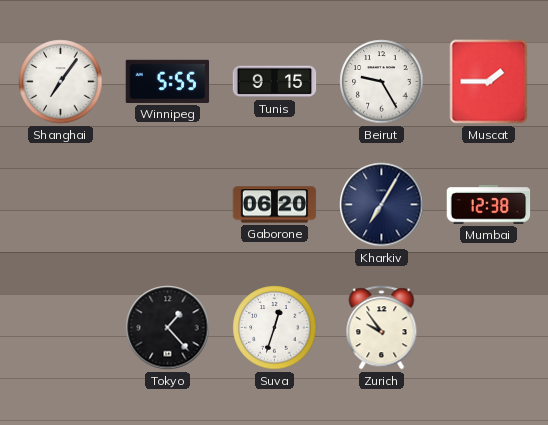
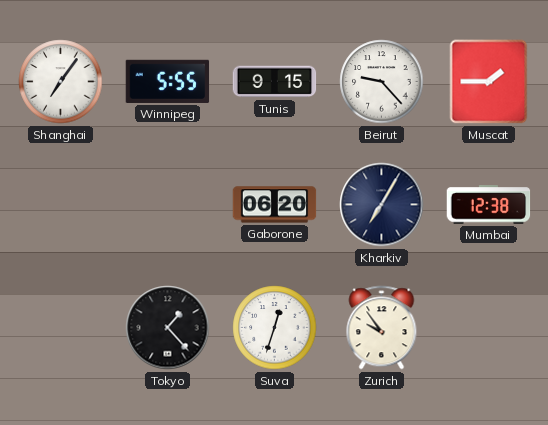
Beirut: 9:25 -> 9:23 (382, 82)
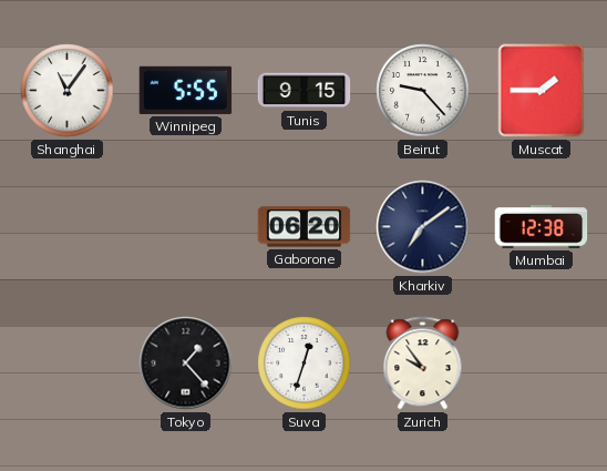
Shanghai: 7:06 -> 11:06 (68, 91)
Kharkiv: 7:05 -> 7:09 (423, 227)
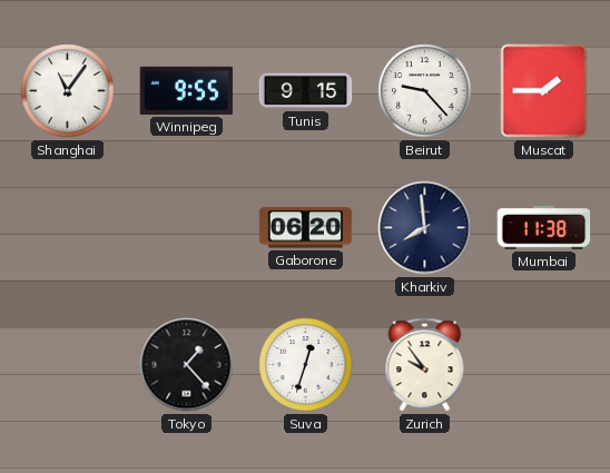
Winnipeg: 5:55 -> 9:55 (187, 90)
Kharkiv: 7:09 -> 7:59 (425, 228)
Mumbai: 12:38 -> 11:38 (544, 228)
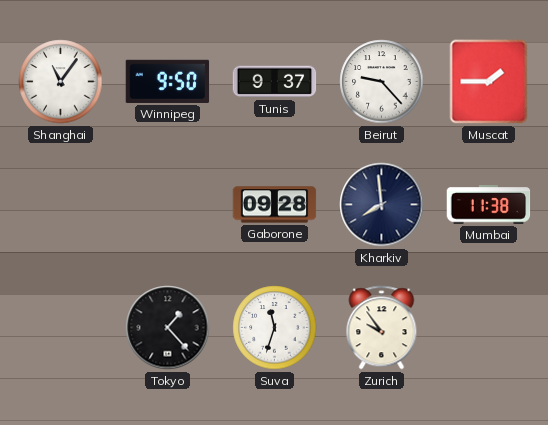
Winnipeg: 9:55 -> 9:50 (168, 81)
Tunis: 9:15 -> 9:37 (275, 82)
Gaborone: 06:20 -> 09:28 (275, 205)
Suva: 12:33 -> 11:33 (275, 328)
